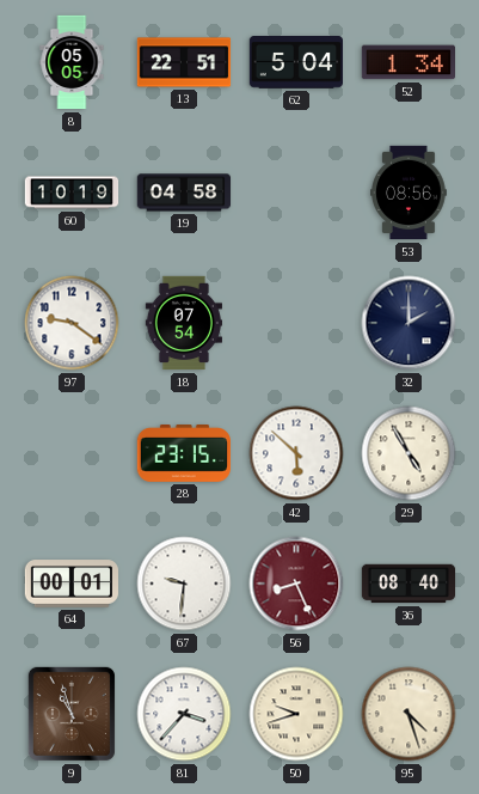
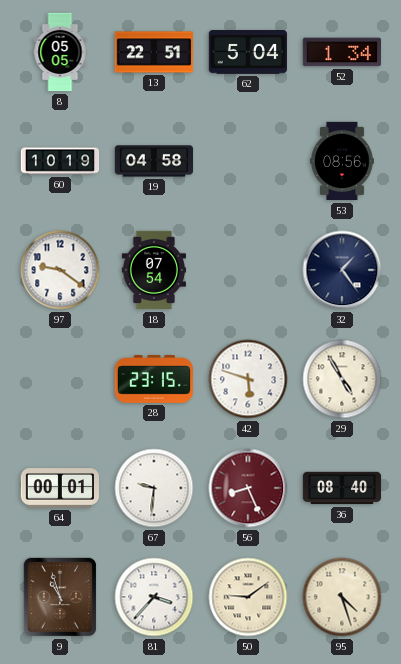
32: 2:00 -> 1:24 (342, 270)
42: 5:52 -> 5:48 (248, 379)
50: 9:42 -> 9:09 (248, 597)
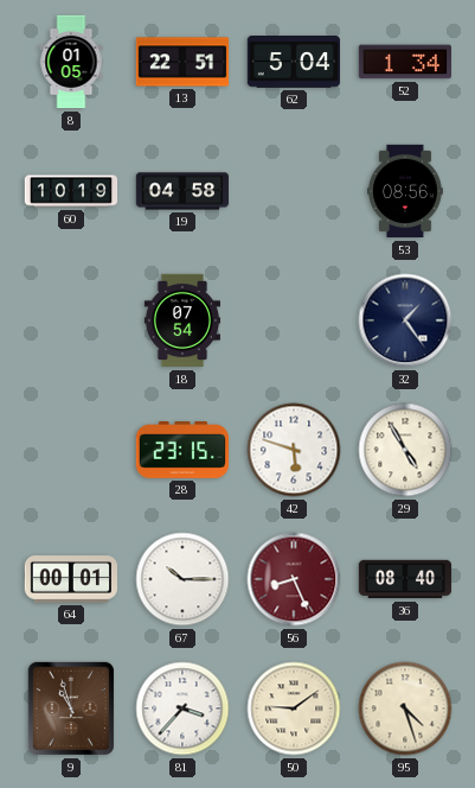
8: 05:05 -> 01:05 (71, 62)
97: 9:21 -> none (60, 270)
67: 9:31 -> 10:15 (182, 579)
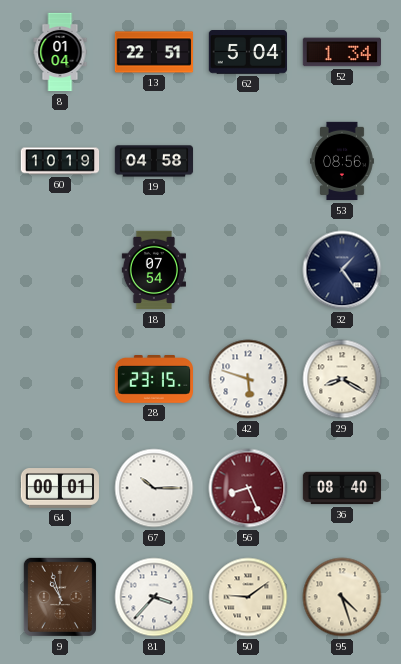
8: 01:05 -> 01:04 (60, 52)
29: 4:55 -> 8:20 (342, 379)
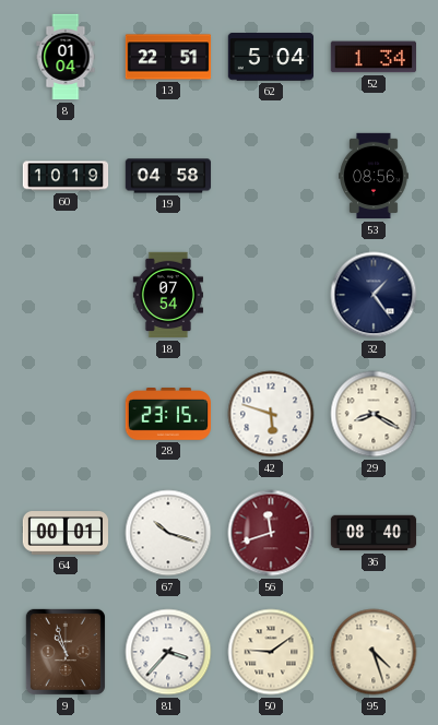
67: 10:15 -> 10:18 (168, 533)
56: 8:26 -> 11:42 (271, 533)
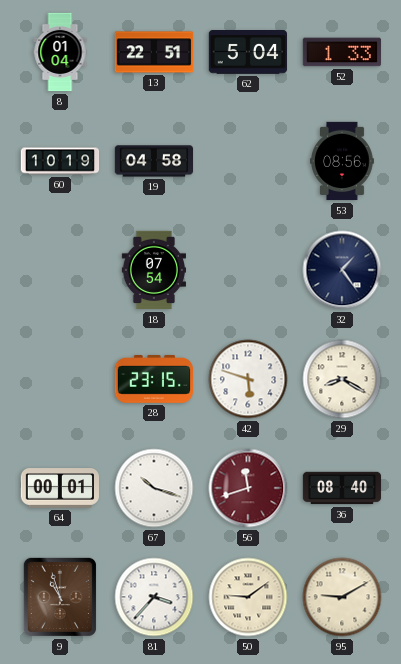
52: 1:34 -> 1:33 (341, 52)
95: 4:27 -> 9:10 (342, 597)
